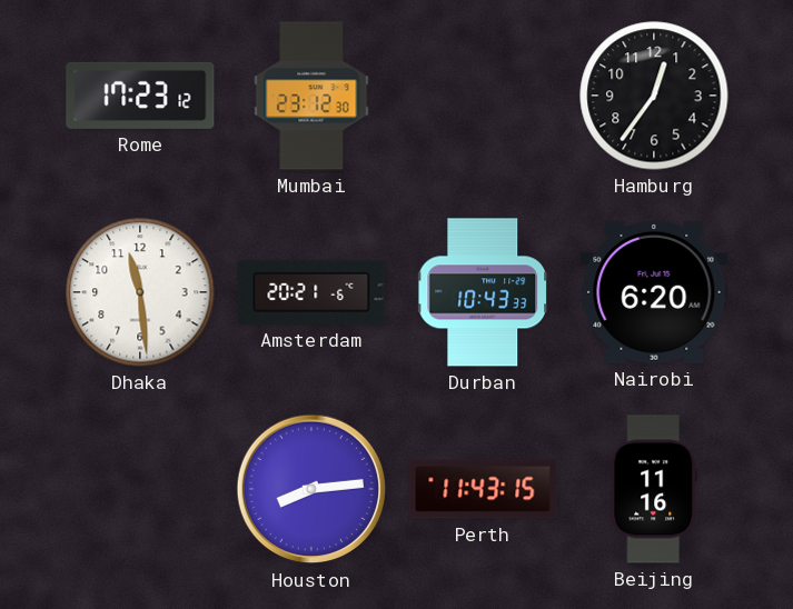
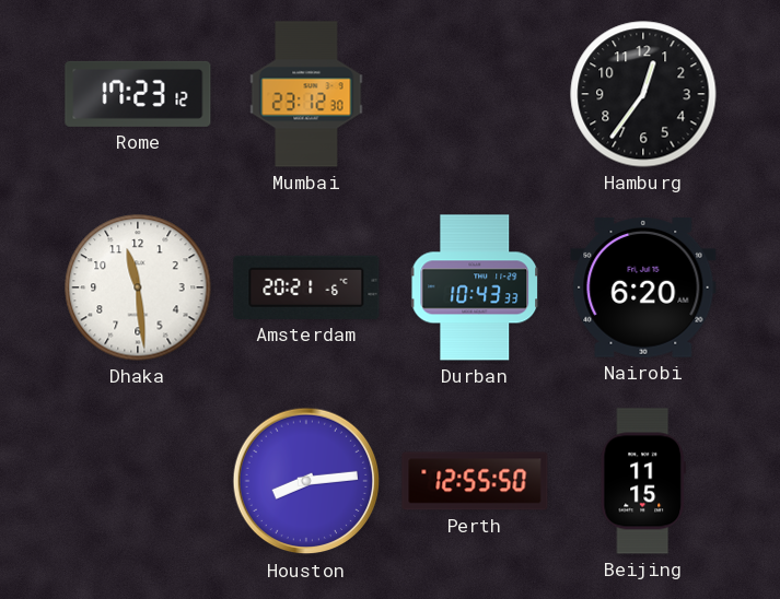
Perth: 11:43 -> 12:55 (475, 481)
Beijing: 11:16 -> 11:15 (642, 481)
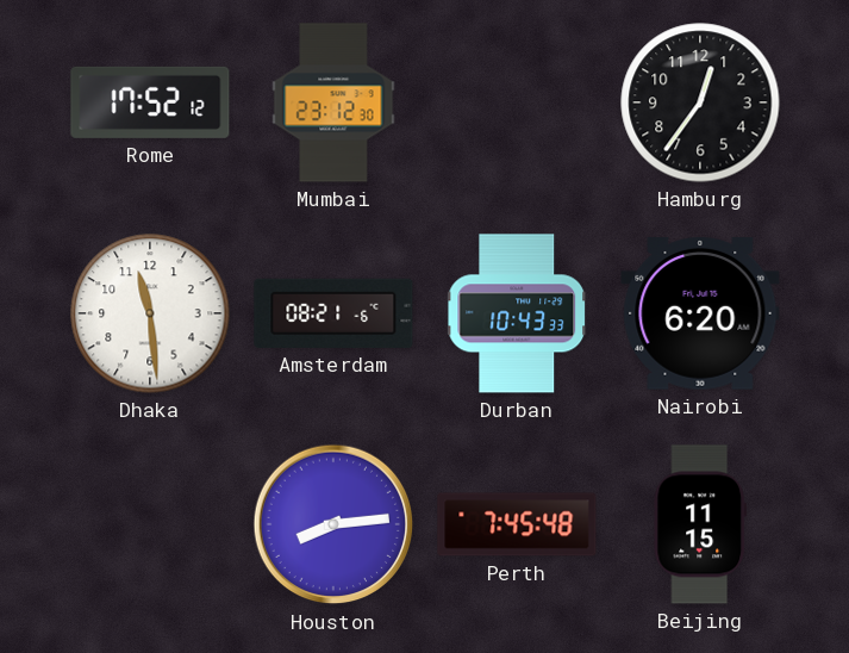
Rome: 17:23 -> 17:52 (150, 102)
Amsterdam: 20:21 -> 08:21 (333, 313)
Perth: 12:55 -> 7:45 (517, 524)
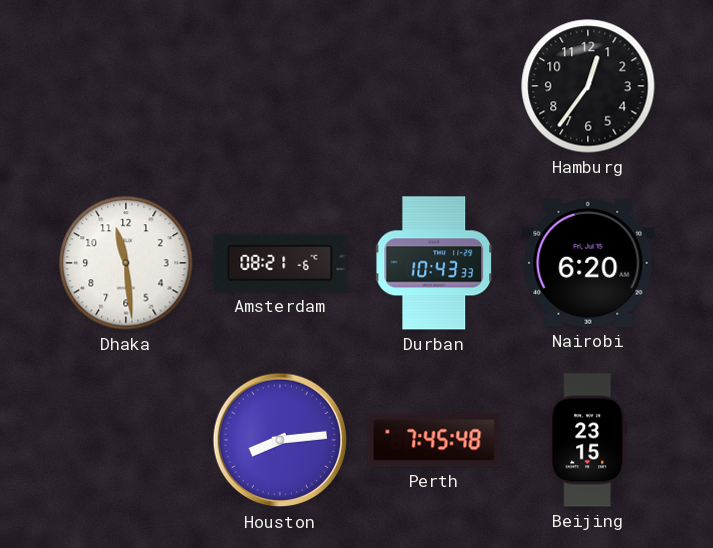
Rome: 17:52 -> none (150, 102)
Mumbai: 23:12 -> none (333, 102)
Beijing: 11:15 -> 23:15 (587, 440)
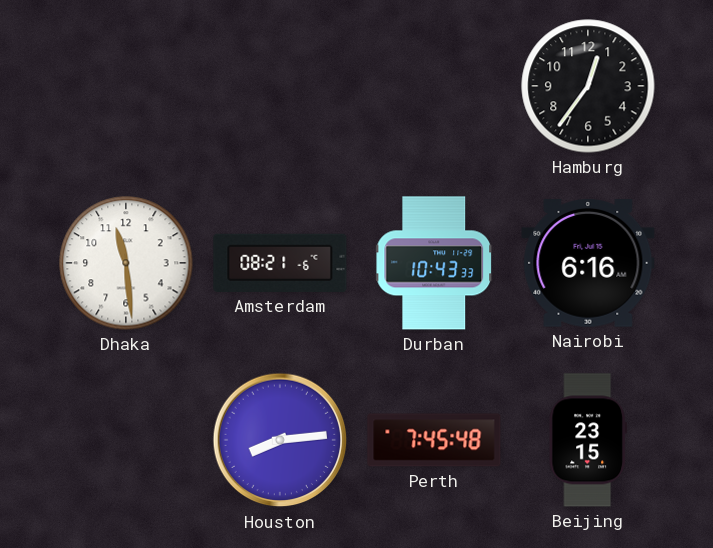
Nairobi: 6:20 -> 6:16 (588, 264)
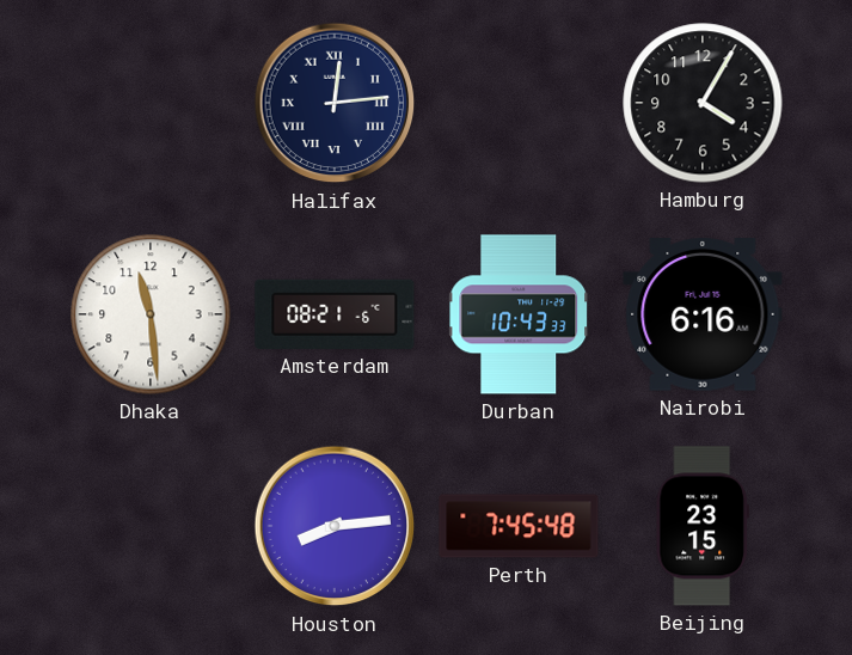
Halifax: none -> 12:14 (335, 103)
Hamburg: 12:36 -> 4:05 (703, 103)
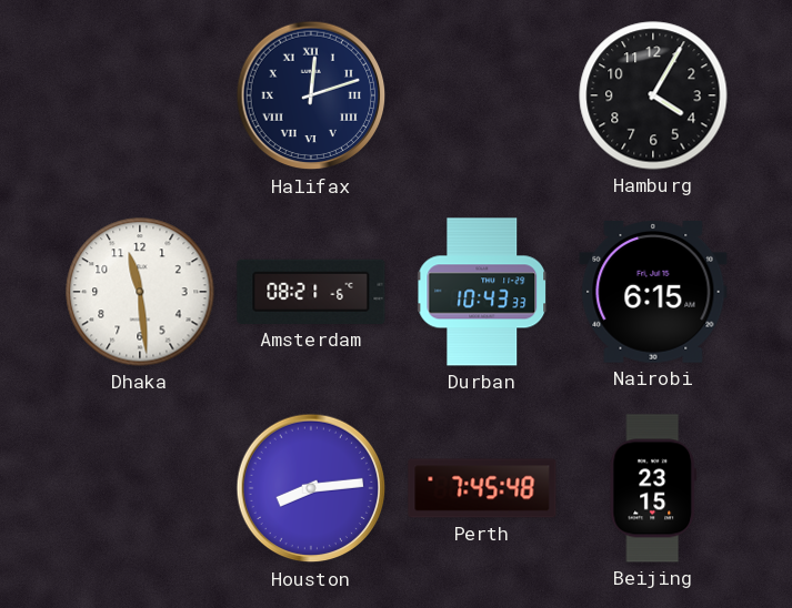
Halifax: 12:14 -> 12:12 (311, 95)
Nairobi: 6:16 -> 6:15 (653, 293)
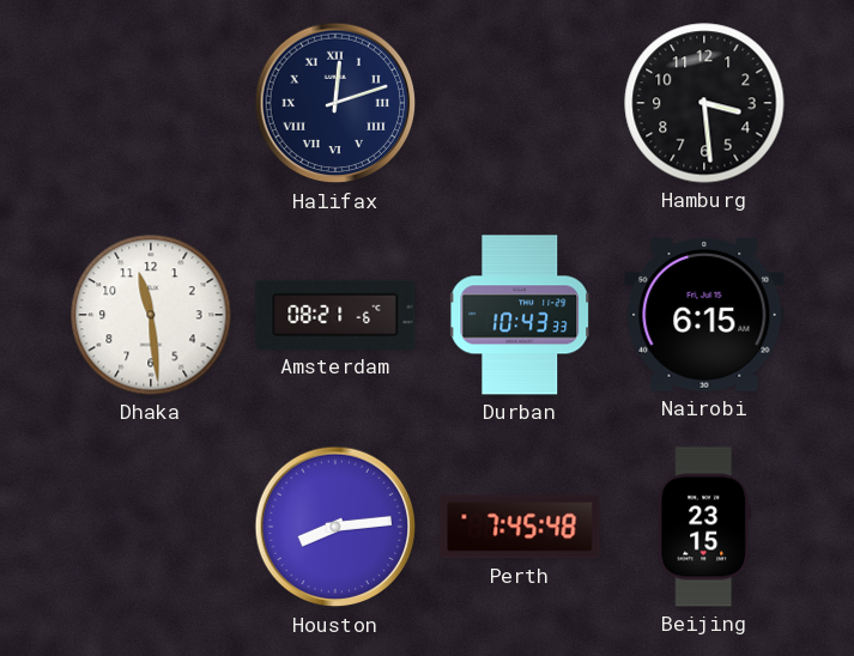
Hamburg: 4:05 -> 3:29 (704, 103)
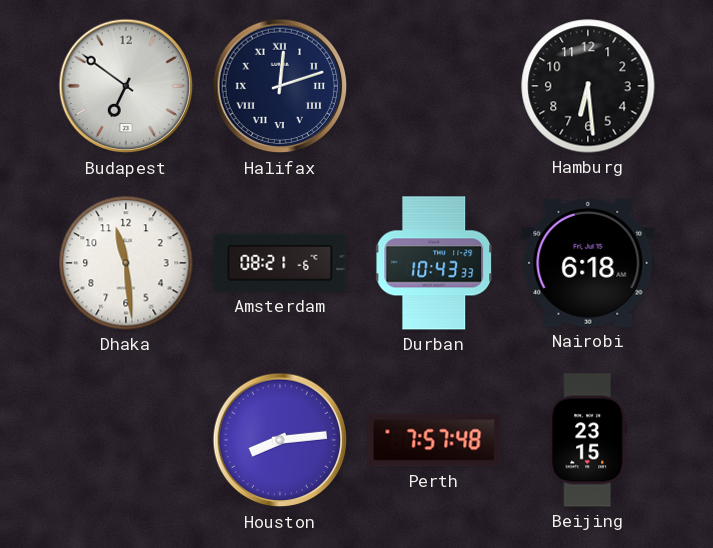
Budapest: none -> 6:51 (126, 86)
Hamburg: 3:29 -> 6:29 (588, 86)
Nairobi: 6:15 -> 6:18 (588, 264)
Perth: 7:45 -> 7:57 (434, 440)
